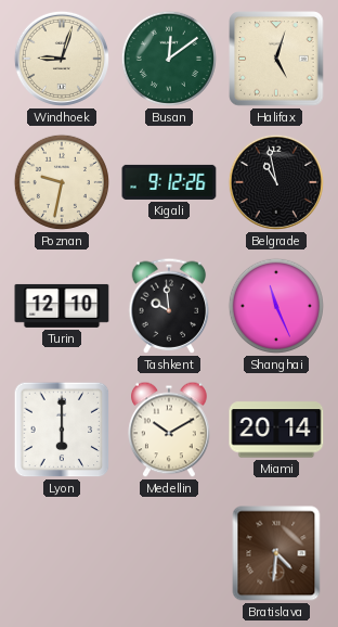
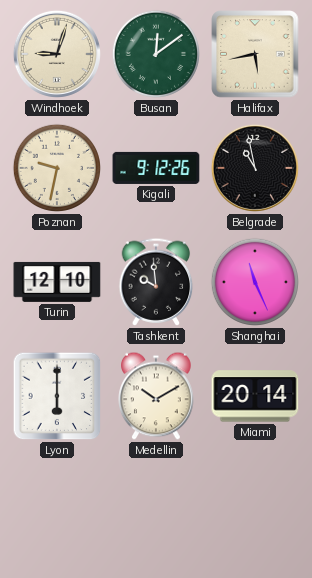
Halifax: 5:03 -> 5:43 (255, 54)
Bratislava: 4:31 -> none (276, 553)
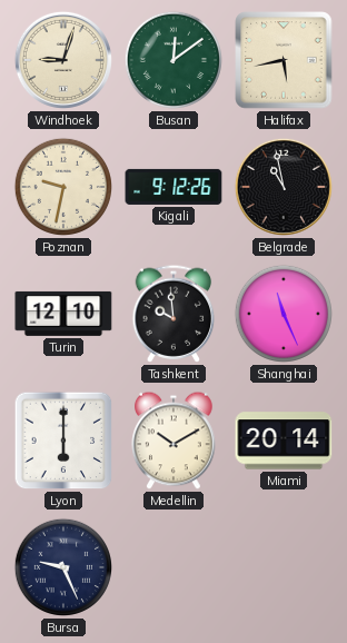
Bursa: none -> 9:26 (63, 567)
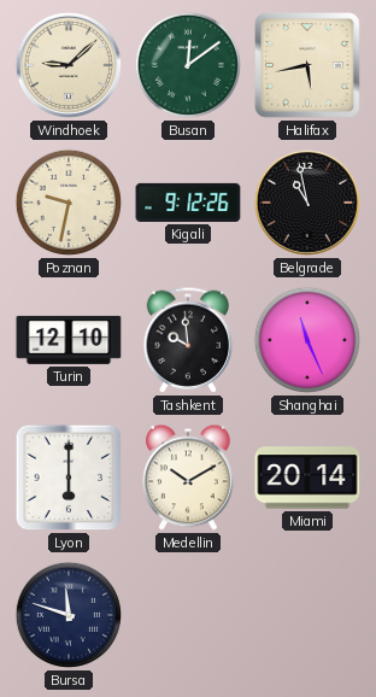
Windhoek: 9:03 -> 9:08 (69, 65)
Bursa: 9:26 -> 11:48 (69, 615)
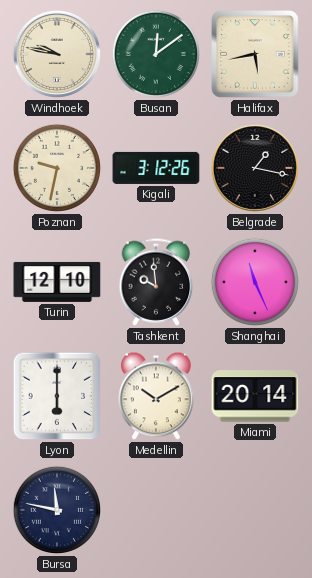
Windhoek: 9:08 -> 9:47 (57, 54)
Kigali: 9:12 -> 3:12 (156, 168)
Belgrade: 10:58 -> 1:17 (255, 168)
Bursa: 11:48 -> 11:47 (57, 510)
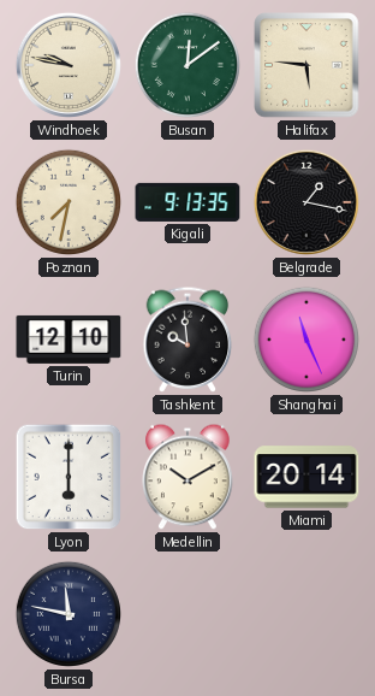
Halifax: 5:43 -> 5:46 (306, 65)
Poznan: 9:32 -> 7:32 (69, 202)
Kigali: 3:12 -> 9:13 (187, 202)
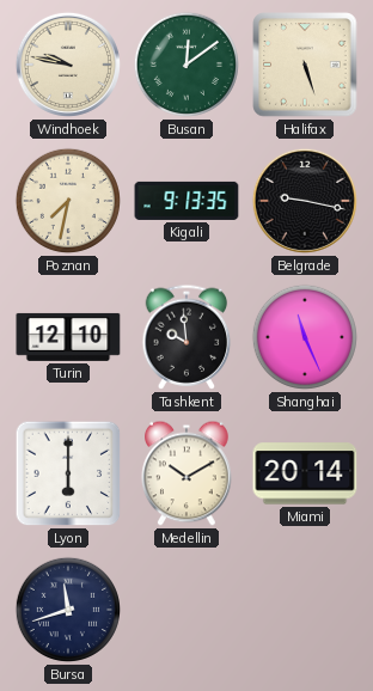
Halifax: 5:46 -> 5:27 (305, 65)
Belgrade: 1:17 -> 9:17 (305, 201)
Bursa: 11:47 -> 11:42 (68, 610)
